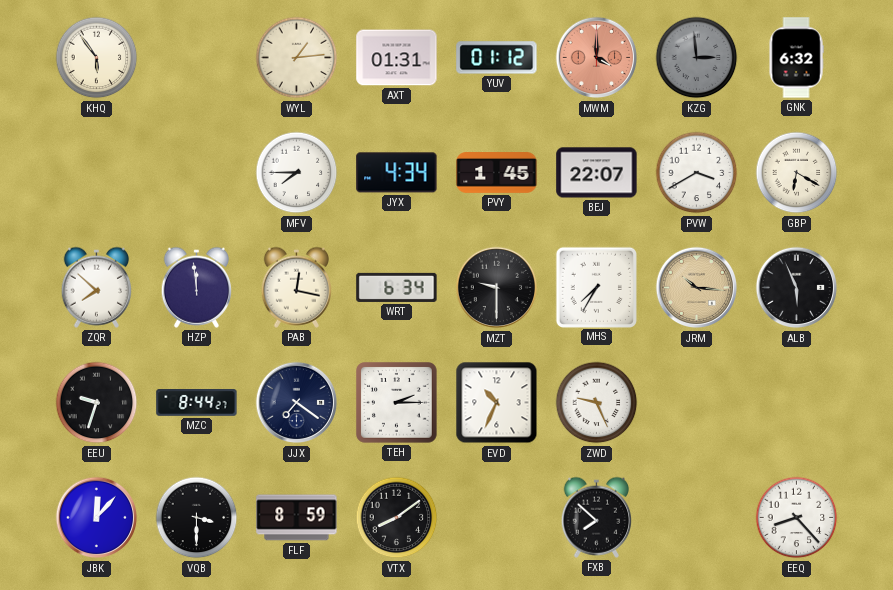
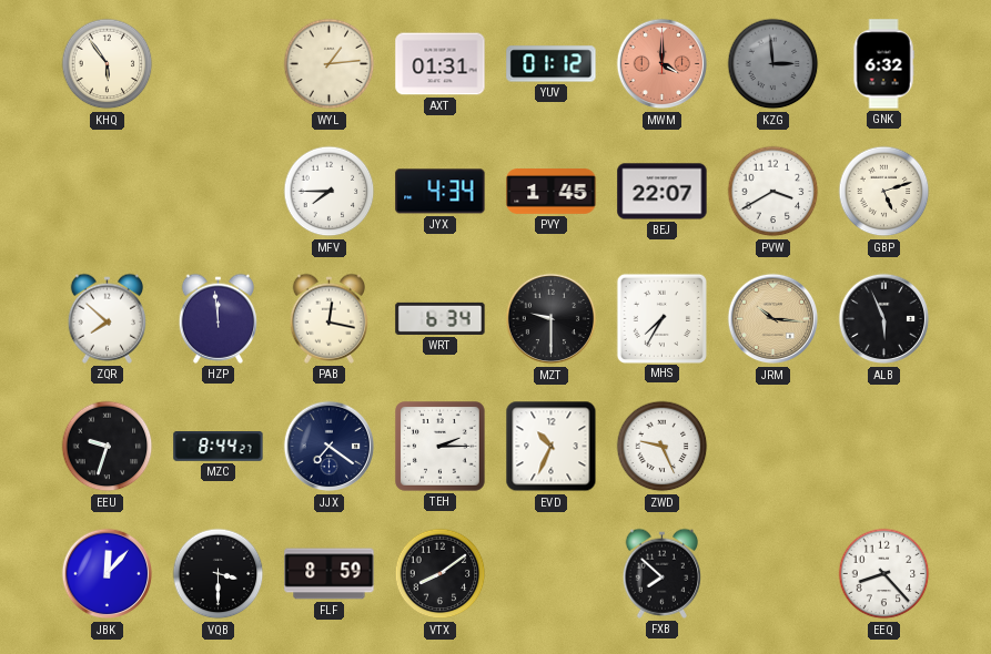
GBP: 6:20 -> 5:12 (884, 192)
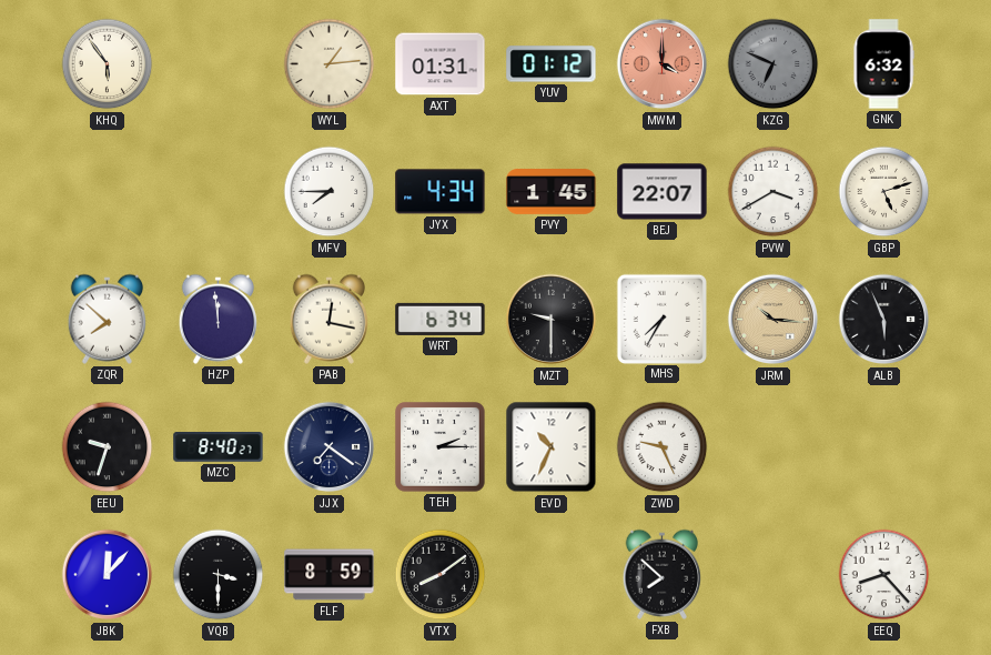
KZG: 2:59 -> 6:49 (773, 64)
MZC: 8:44 -> 8:40 (219, 447)
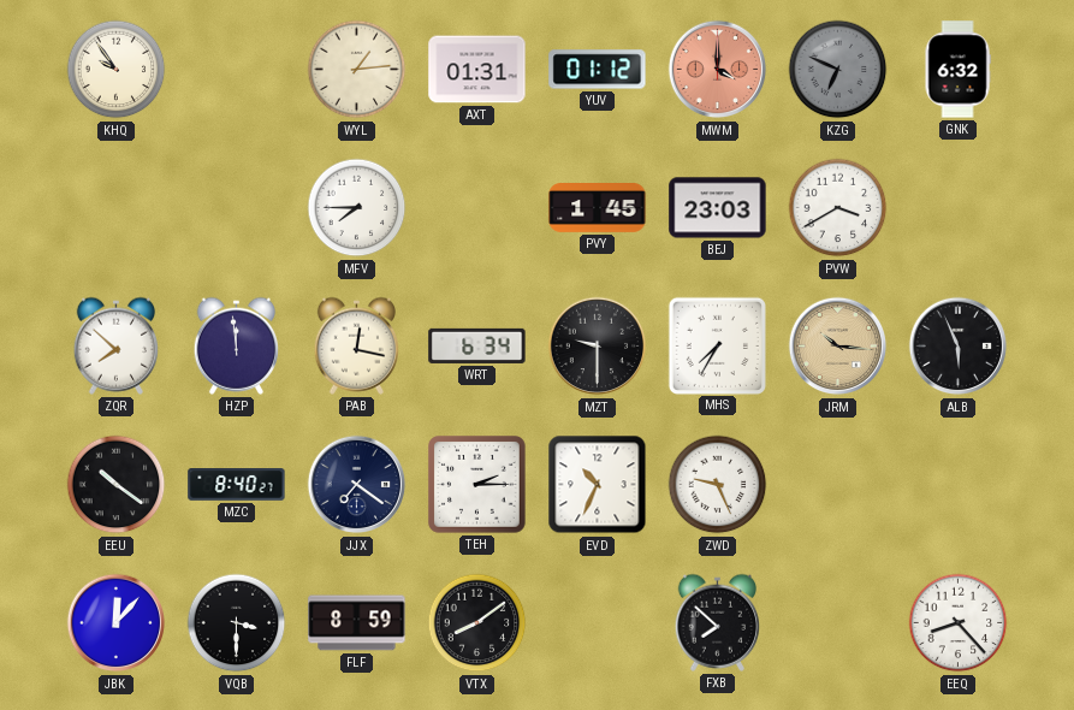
KHQ: 5:54 -> 9:54 (117, 70)
JYX: 4:34 -> none (441, 192)
BEJ: 22:07 -> 23:03 (718, 208)
GBP: 5:12 -> none (884, 192)
EEU: 9:33 -> 10:21 (117, 485)
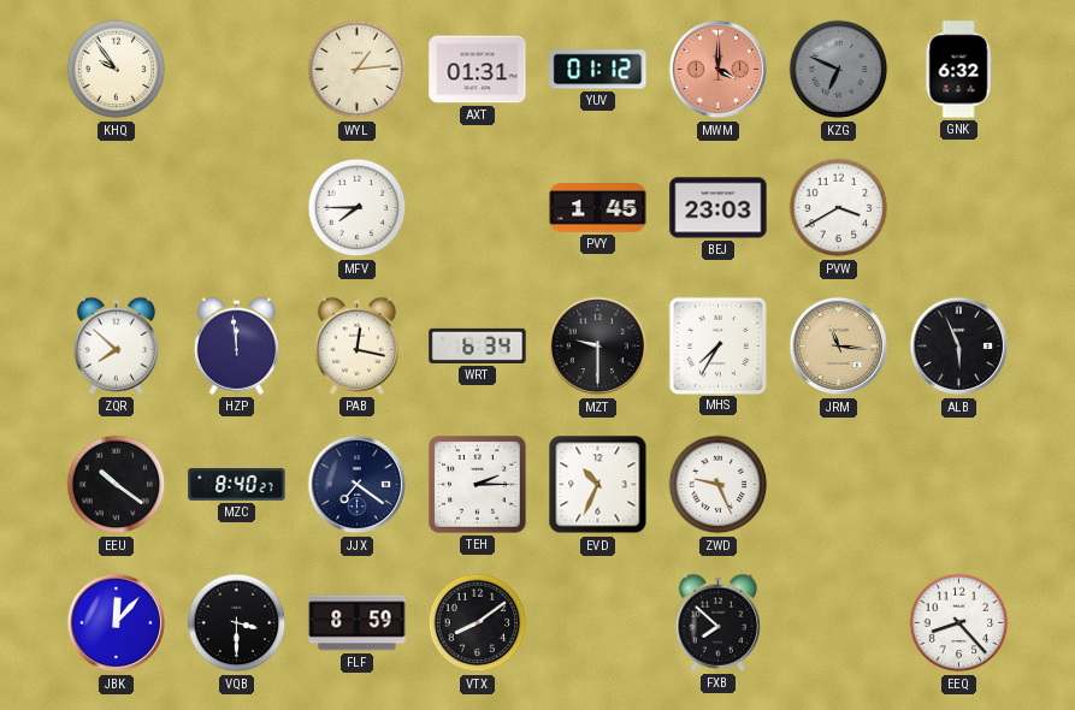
JRM: 10:16 -> 11:16 (839, 347)
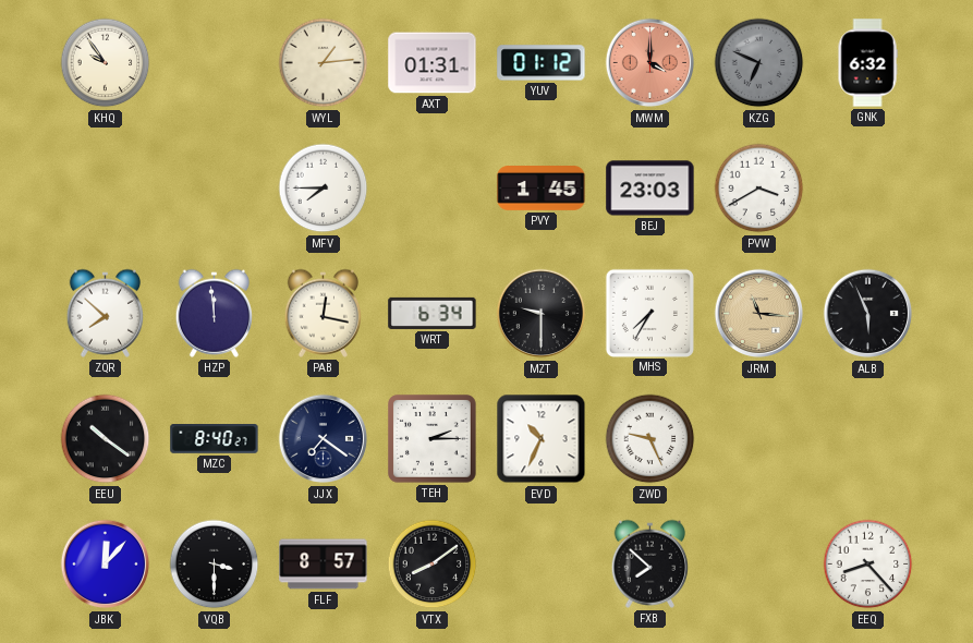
FLF: 8:59 -> 8:57 (324, 565)
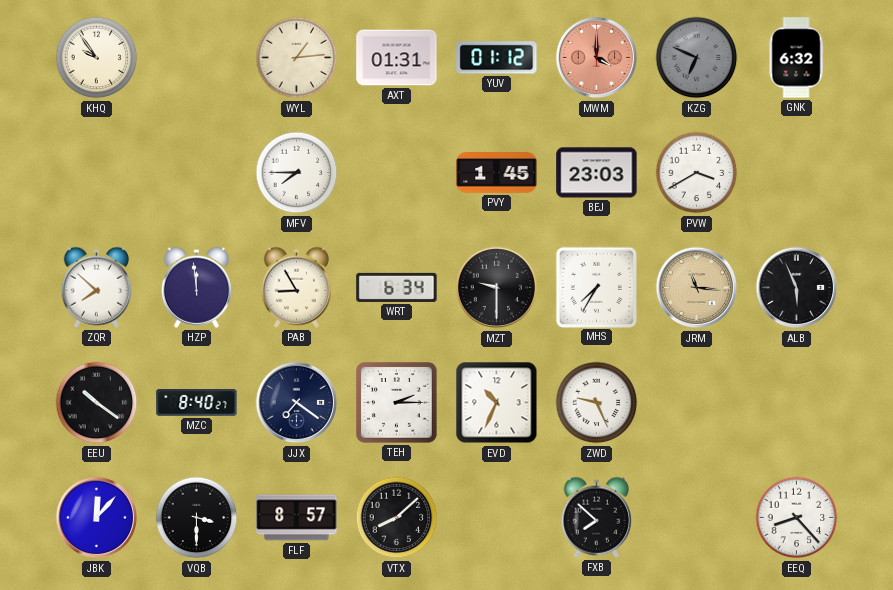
PAB: 12:17 -> 8:55 (296, 287)
VTX: 8:09 -> 8:08 (397, 518)
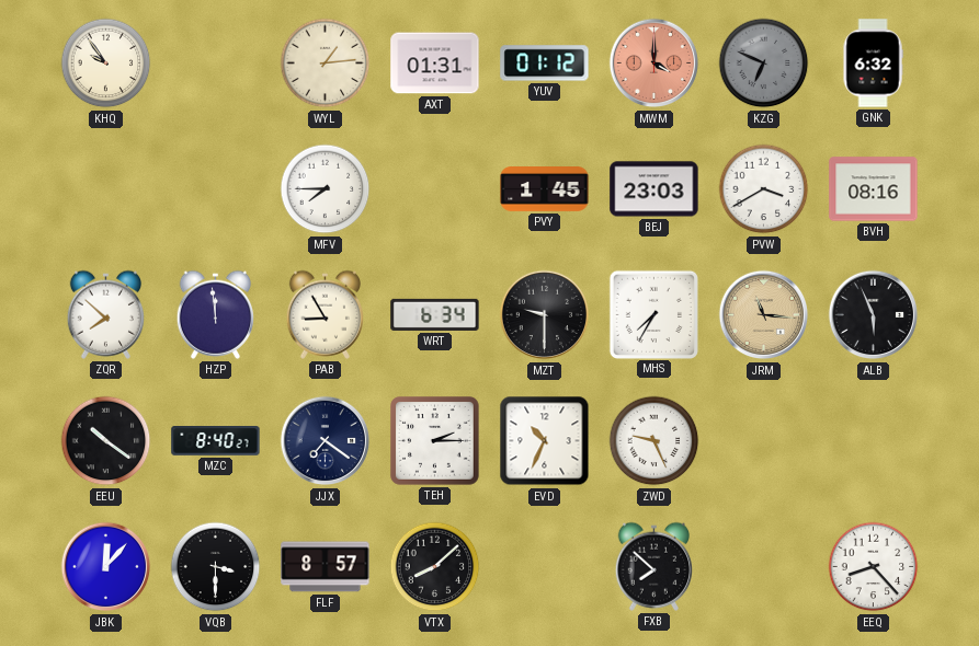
BVH: none -> 08:16 (874, 189)
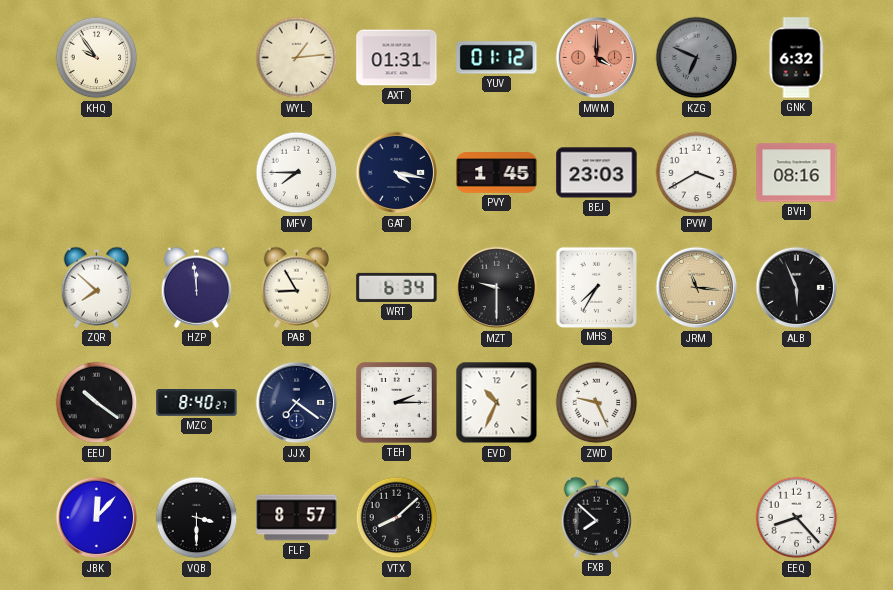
GAT: none -> 4:17 (397, 173)
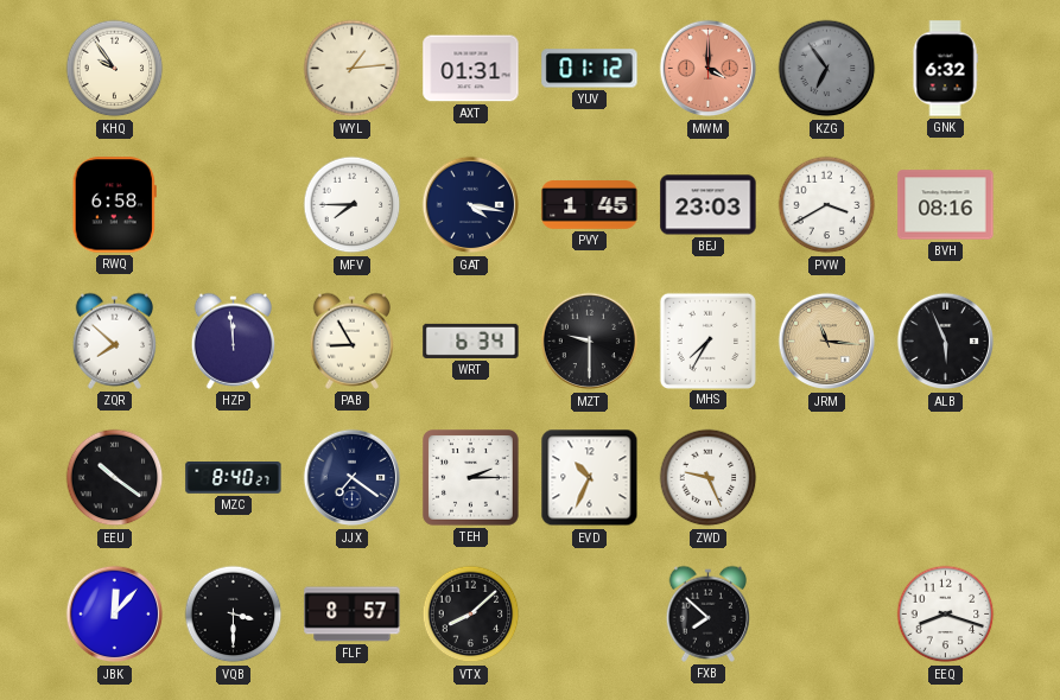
KZG: 6:49 -> 6:54 (827, 69)
RWQ: none -> 6:58 (114, 205)
EEQ: 8:23 -> 8:18 (946, 615)
